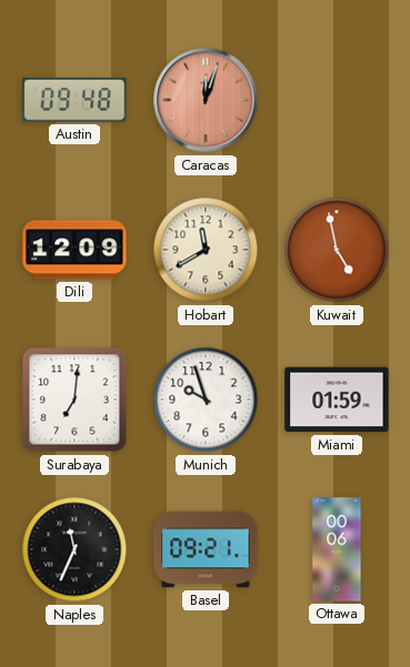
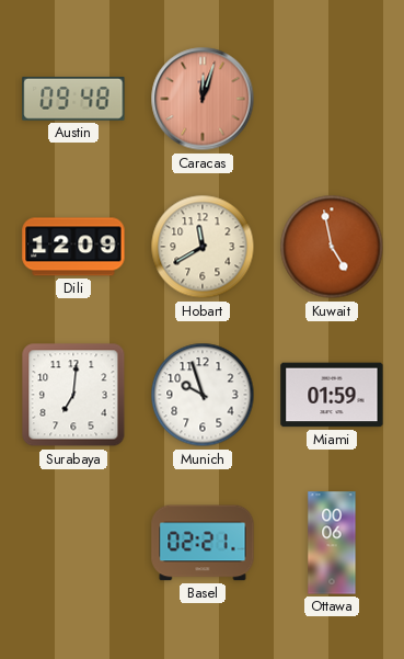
Naples: 11:34 -> none (74, 549)
Basel: 09:21 -> 02:21 (203, 543)
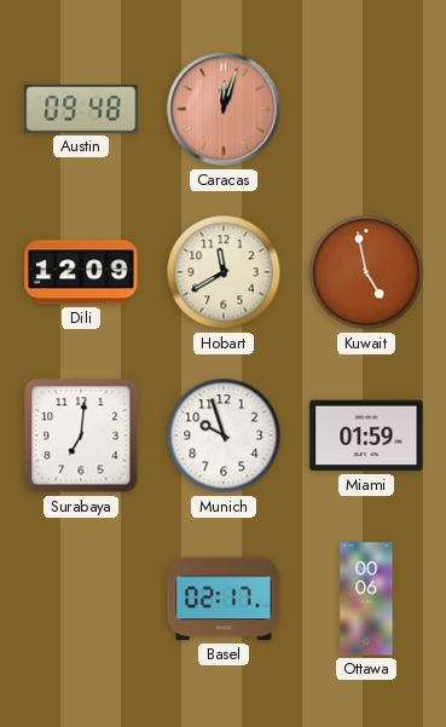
Basel: 02:21 -> 02:17 (224, 599)
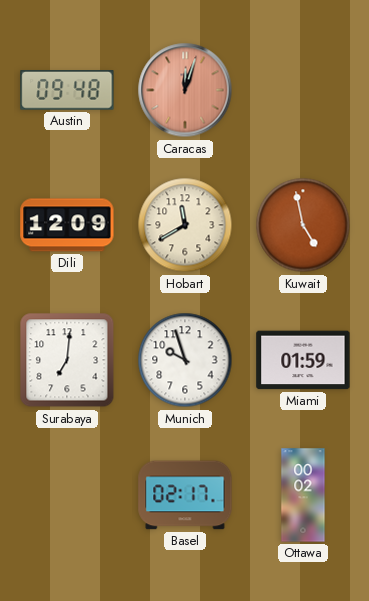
Ottawa: 00:06 -> 00:02 (303, 495)
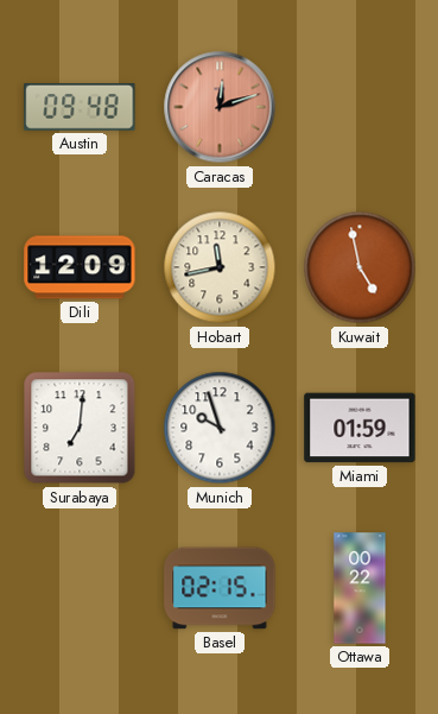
Caracas: 12:03 -> 12:12 (220, 107)
Hobart: 11:40 -> 11:43 (220, 267)
Basel: 02:17 -> 02:15 (220, 588)
Ottawa: 00:02 -> 00:22 (360, 588)
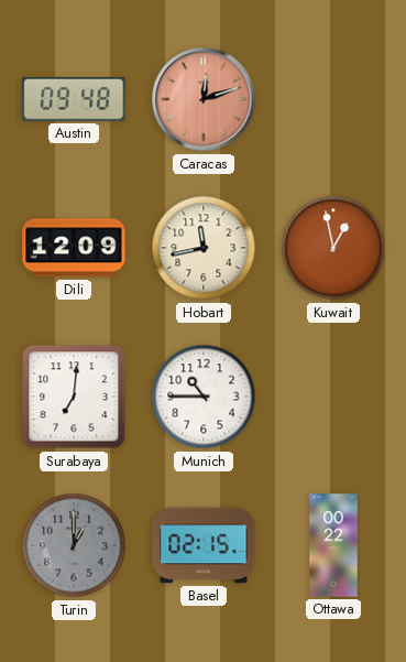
Kuwait: 4:58 -> 12:58 (333, 248)
Munich: 9:57 -> 10:45 (204, 397)
Miami: 01:59 -> none (360, 428)
Turin: none -> 1:00 (74, 545)
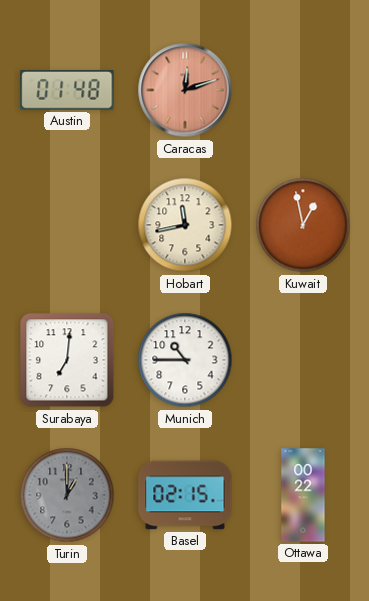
Austin: 09:48 -> 01:48 (67, 91)
Dili: 12:09 -> none (74, 248)
